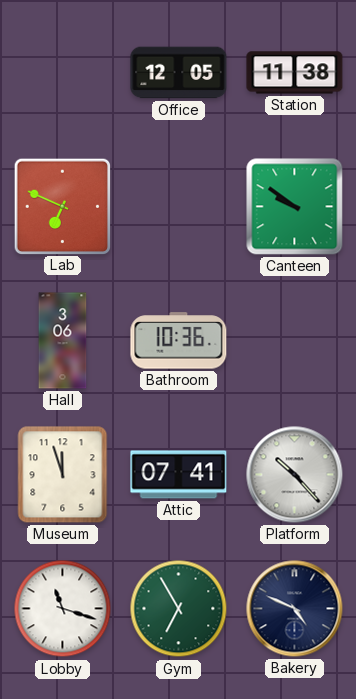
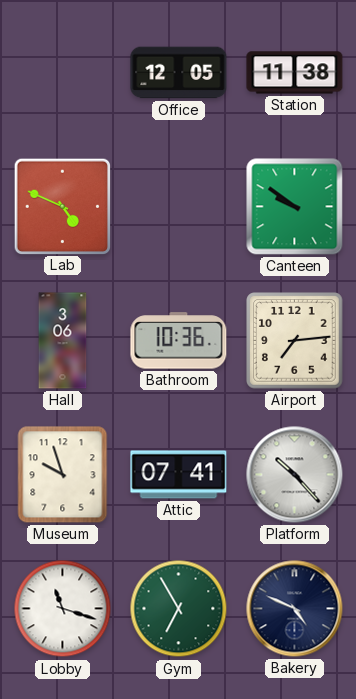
Lab: 6:49 -> 4:49 (62, 206)
Airport: none -> 7:14 (295, 341)
Museum: 11:57 -> 9:57 (63, 475)
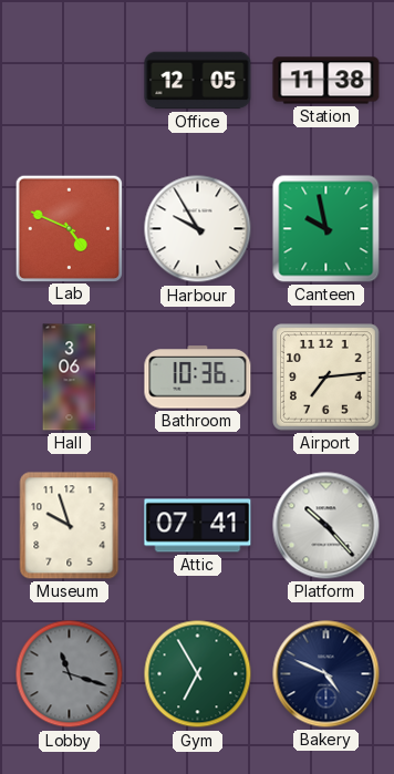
Harbour: none -> 9:55 (198, 229)
Canteen: 9:51 -> 9:58 (326, 229)
Lobby dial: white -> grey (70, 674)
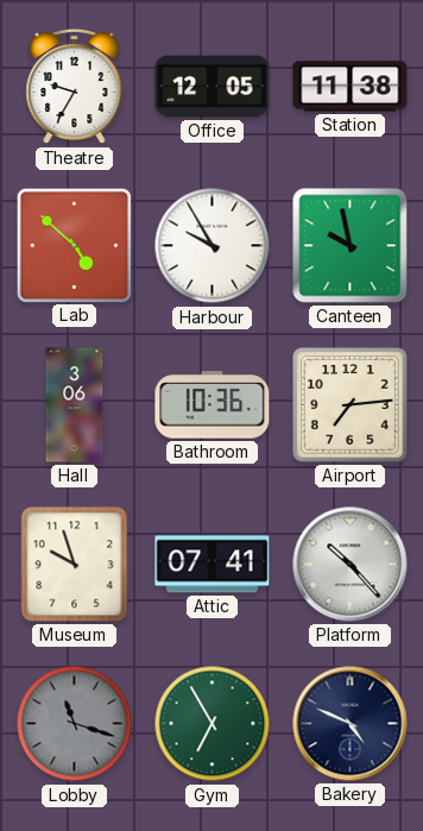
Theatre: none -> 9:35 (75, 87)
Lab: 4:49 -> 4:52 (74, 245)
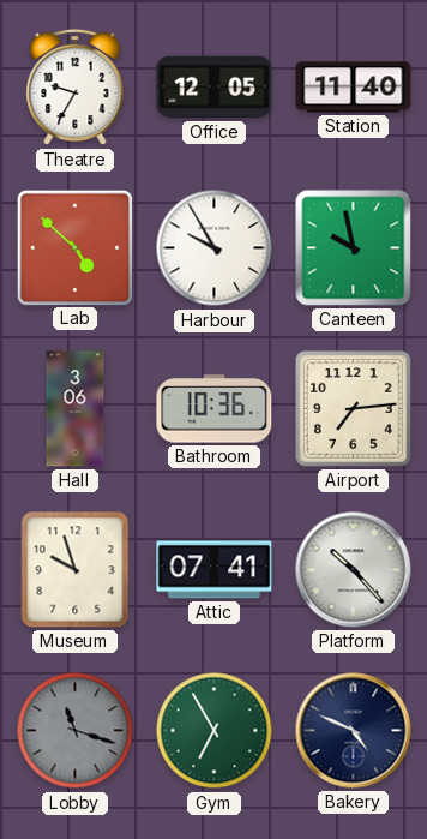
Station: 11:38 -> 11:40 (354, 88)
